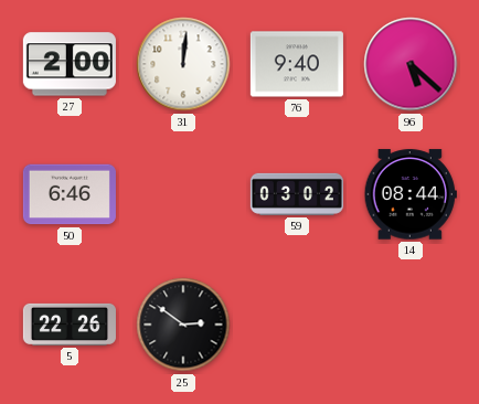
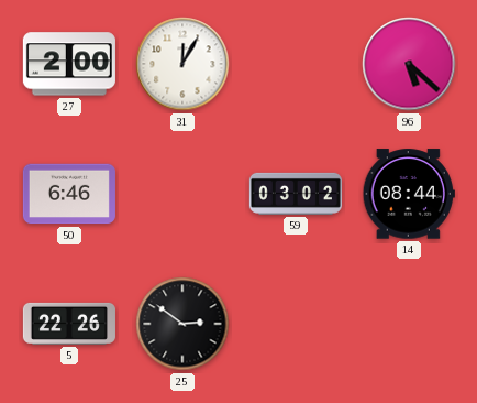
31: 12:01 -> 12:05 (182, 64)
76: 9:40 -> none (297, 64)
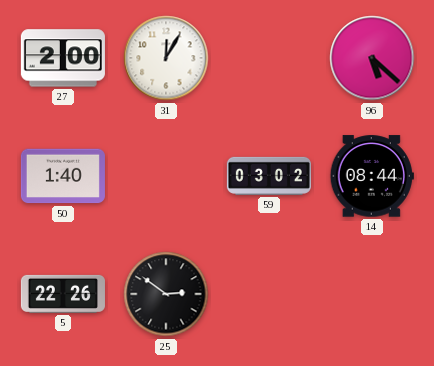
50: 6:46 -> 1:40 (63, 176)
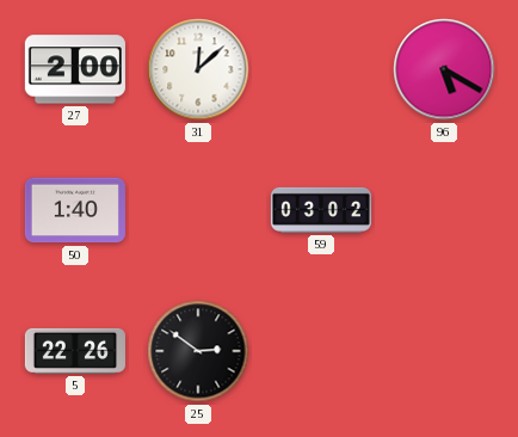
31: 12:05 -> 12:08 (198, 69)
96: 5:22 -> 5:20 (444, 69)
14: 08:44 -> none (372, 176)
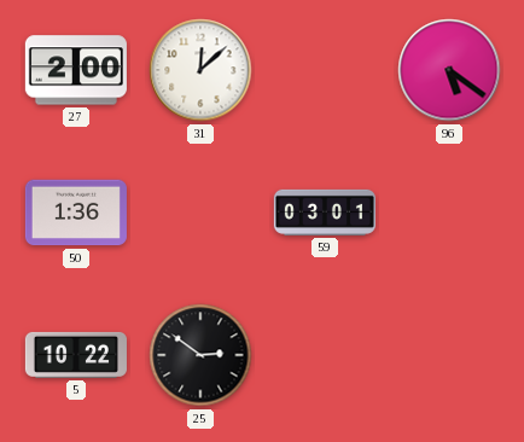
96: 5:20 -> 5:21 (449, 70)
50: 1:40 -> 1:36 (76, 213)
59: 03:02 -> 03:01 (325, 213)
5: 22:26 -> 10:22 (76, 355)
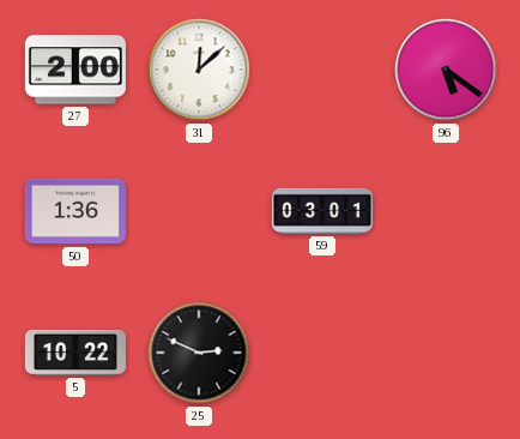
25: 2:51 -> 2:49 (199, 353)
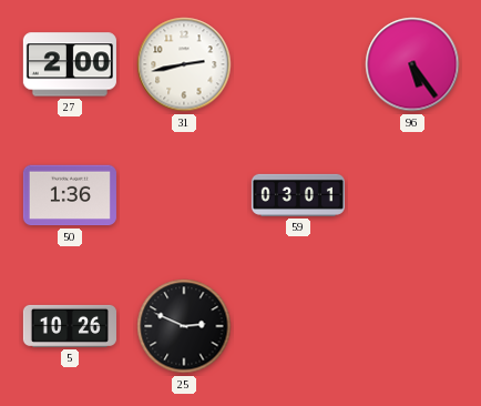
31: 12:08 -> 2:43 (184, 64)
96: 5:21 -> 5:24 (412, 64)
5: 10:22 -> 10:26 (70, 326)
